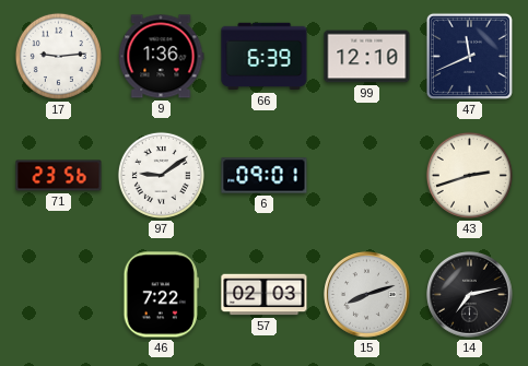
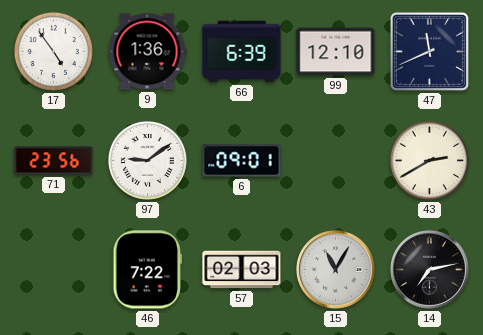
17: 9:14 -> 4:54 (53, 51)
43: 2:42 -> 2:40 (429, 160)
15: 8:12 -> 11:05 (336, 270)
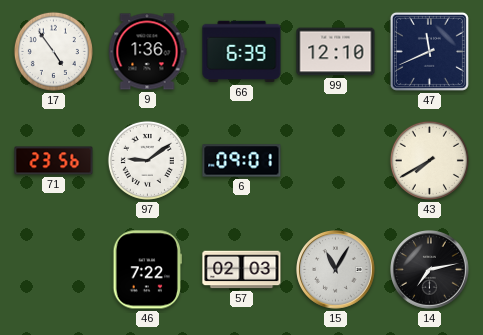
43: 2:40 -> 7:40 (429, 160)
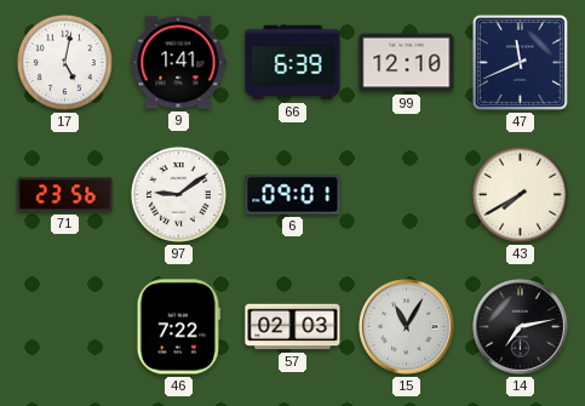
17: 4:54 -> 5:02 (64, 62)
9: 1:36 -> 1:41 (178, 63)
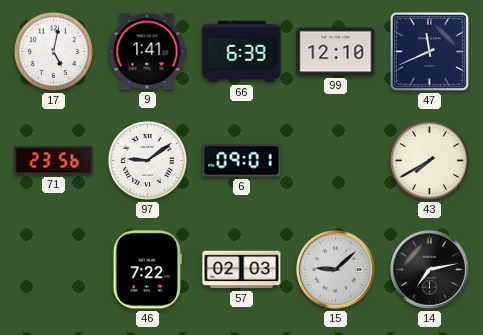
15: 11:05 -> 9:08 (336, 270)
